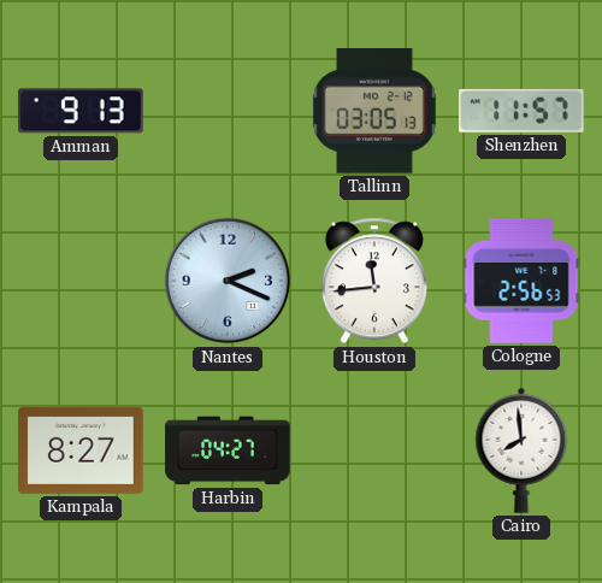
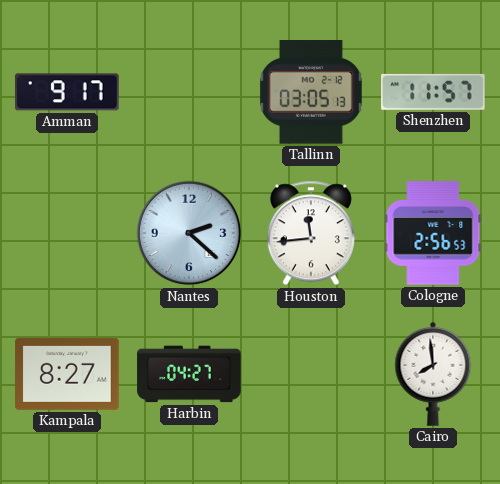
Amman: 9:13 -> 9:17 (67, 92)
Nantes: 2:19 -> 2:22 (189, 233)
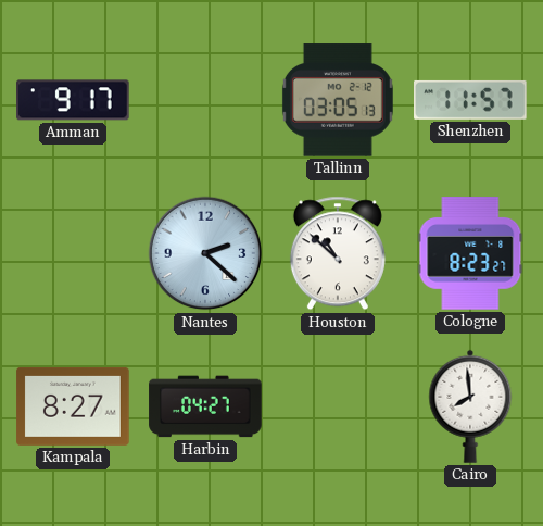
Houston: 11:44 -> 10:52 (338, 253)
Cologne: 2:56 -> 8:23 (470, 253)
